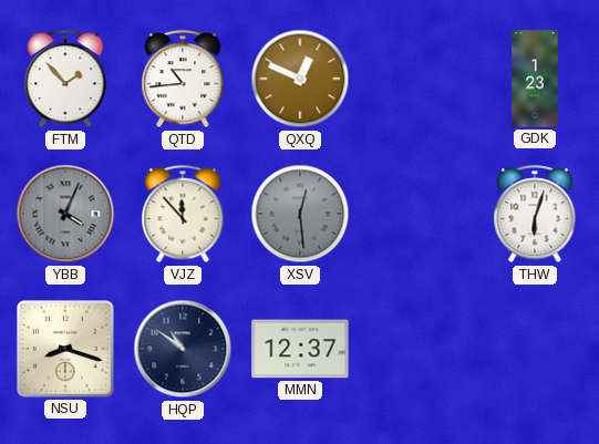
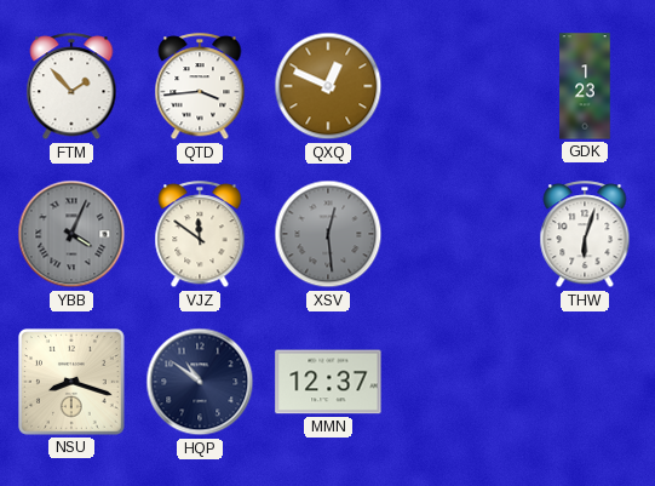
QTD: 10:44 -> 3:44 (200, 87)
VJZ: 11:53 -> 11:51 (200, 235)
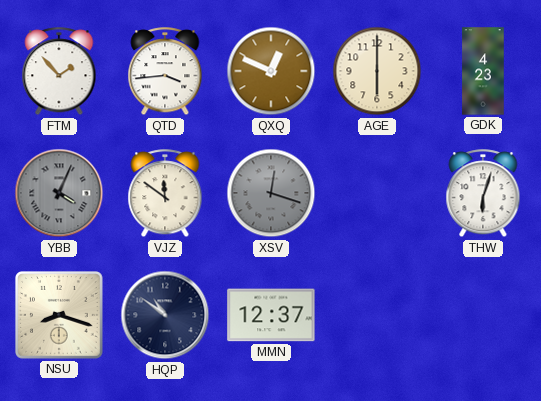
AGE: none -> 6:00 (377, 71)
GDK: 1:23 -> 4:23 (483, 71)
XSV: 12:29 -> 12:18 (271, 193)
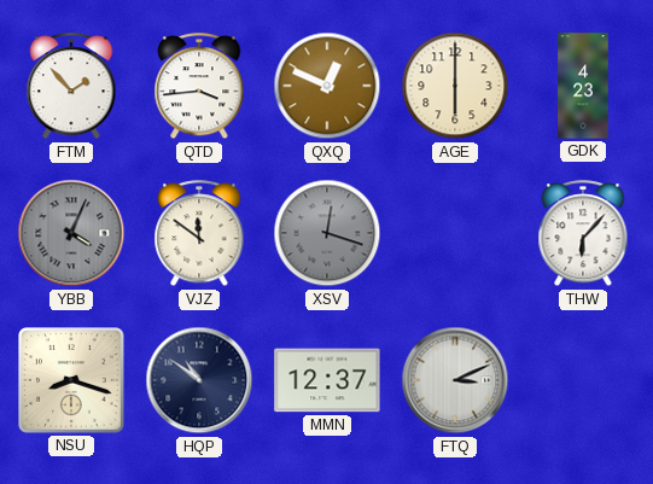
THW: 6:03 -> 6:07 (583, 234)
FTQ: none -> 3:11 (455, 380)
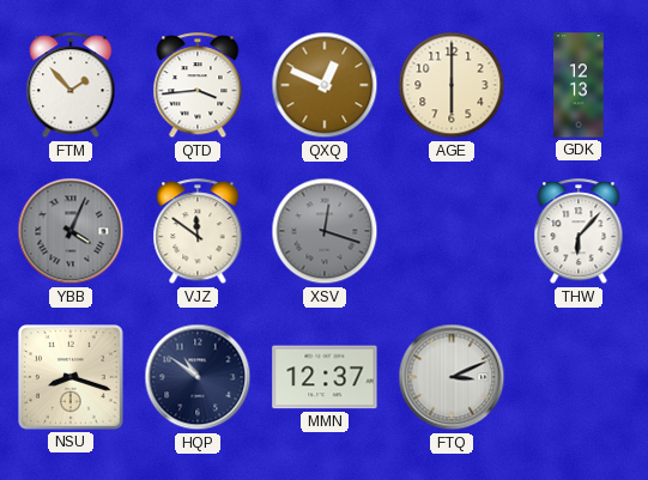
GDK: 4:23 -> 12:13 (579, 85)
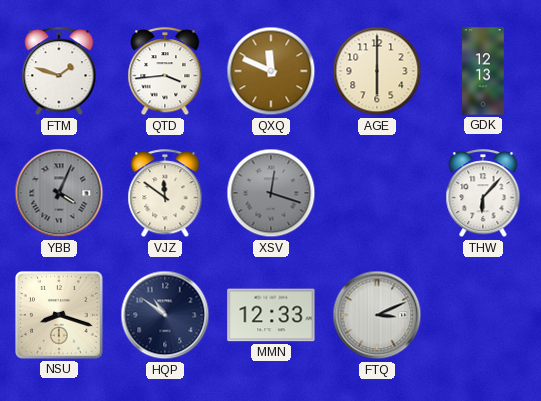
FTM: 1:53 -> 1:48 (59, 72)
QXQ: 12:49 -> 11:49 (271, 71)
MMN: 12:37 -> 12:33 (271, 315)
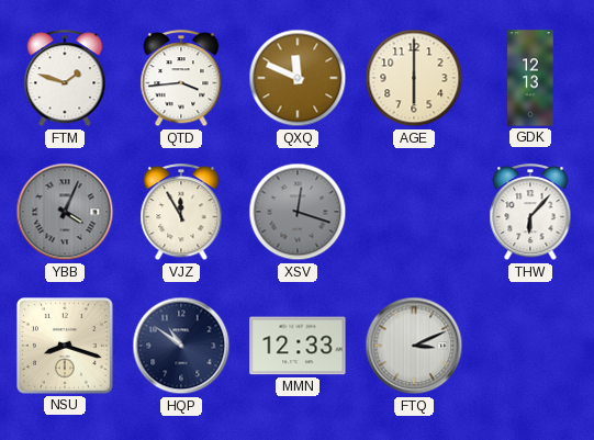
VJZ: 11:51 -> 11:55 (181, 213)
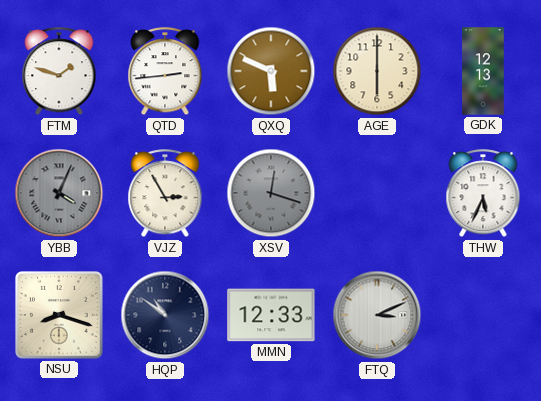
QTD: 3:44 -> 2:44 (165, 72)
QXQ: 11:49 -> 5:49 (271, 71)
VJZ: 11:55 -> 2:55 (165, 194)
THW: 6:07 -> 5:34 (483, 194)
